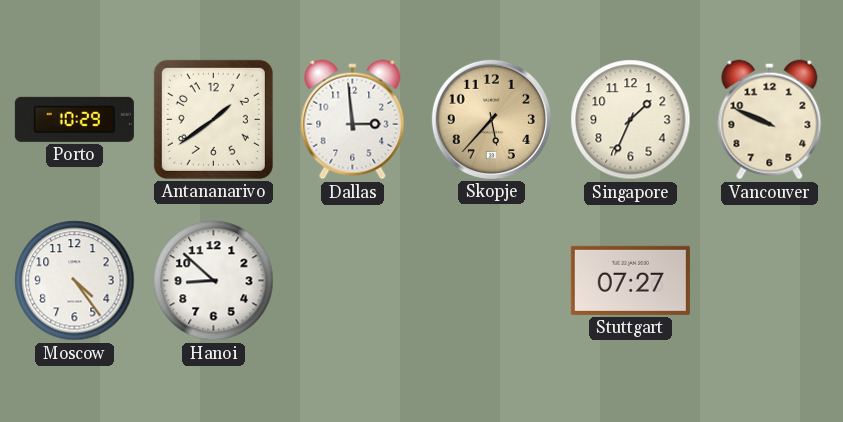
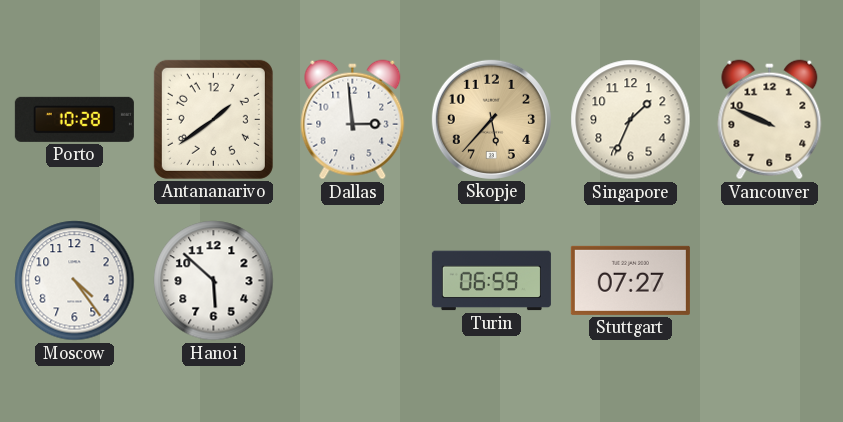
Porto: 10:29 -> 10:28 (74, 119)
Hanoi: 8:52 -> 5:52 (214, 281)
Turin: none -> 06:59 (491, 281)
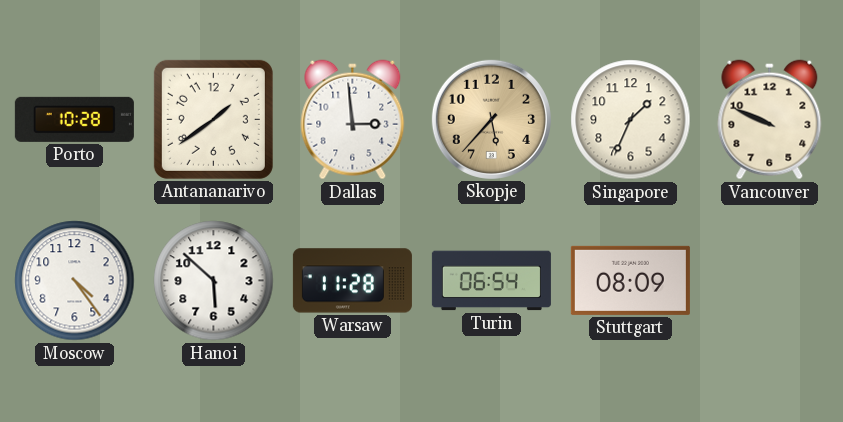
Warsaw: none -> 11:28 (352, 281)
Turin: 06:59 -> 06:54 (491, 281)
Stuttgart: 07:27 -> 08:09 (630, 280)
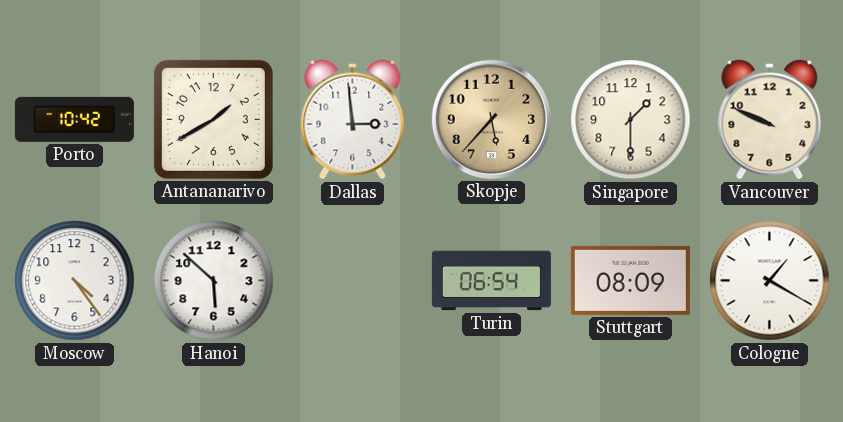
Porto: 10:28 -> 10:42 (74, 119)
Antananarivo: 1:39 -> 1:40 (213, 119)
Singapore: 1:34 -> 1:30 (631, 120)
Warsaw: 11:28 -> none (352, 281)
Cologne: none -> 1:20 (770, 281)
